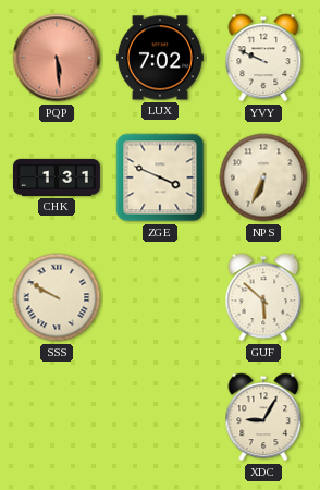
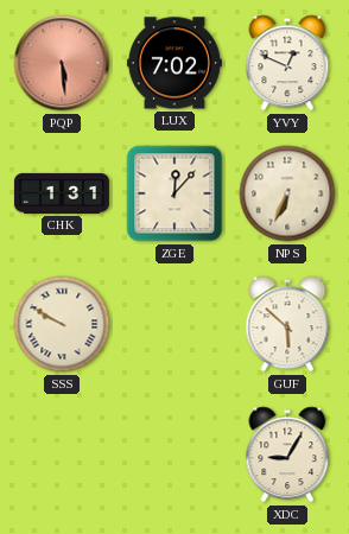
YVY: 9:49 -> 12:49 (287, 63)
ZGE: 3:49 -> 12:07 (174, 193)
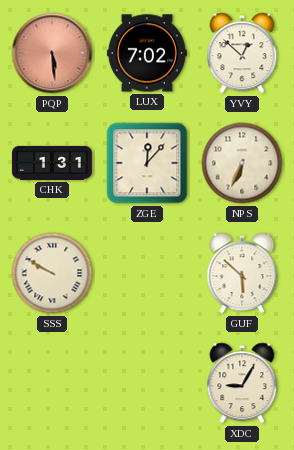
YVY: 12:49 -> 12:52 (242, 53)
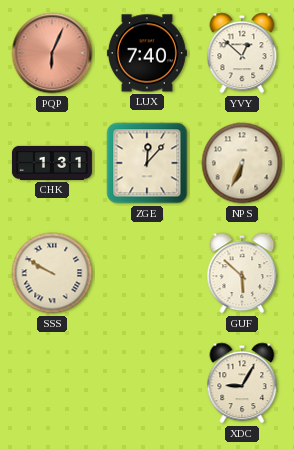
PQP: 5:29 -> 6:04 (52, 53)
LUX: 7:02 -> 7:40 (147, 53)
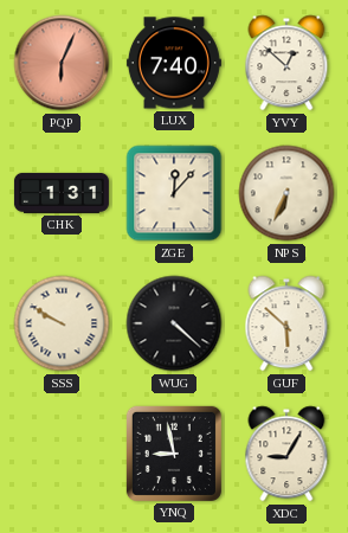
WUG: none -> 4:22 (174, 323)
YNQ: none -> 8:58 (174, 454)
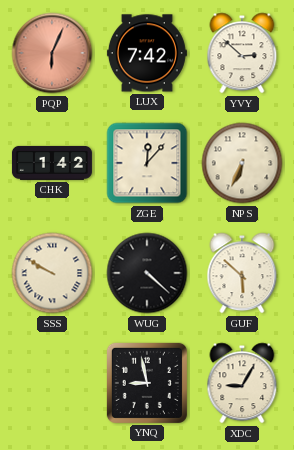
LUX: 7:40 -> 7:42 (147, 53)
YVY: 12:52 -> 2:52 (242, 53)
CHK: 1:31 -> 1:42 (52, 163)
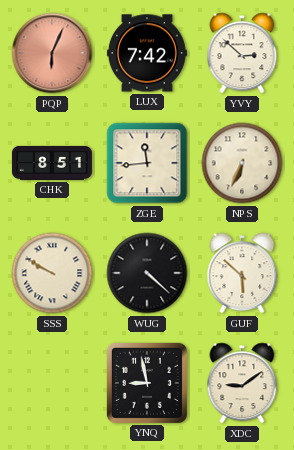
CHK: 1:42 -> 8:51 (52, 163)
ZGE: 12:07 -> 11:44 (147, 163)
XDC: 9:05 -> 9:09 (242, 383)
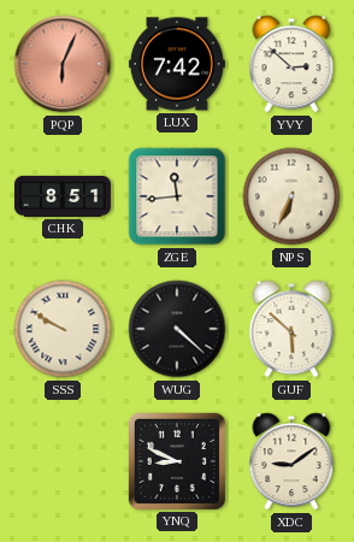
YNQ: 8:58 -> 8:49 (177, 461)
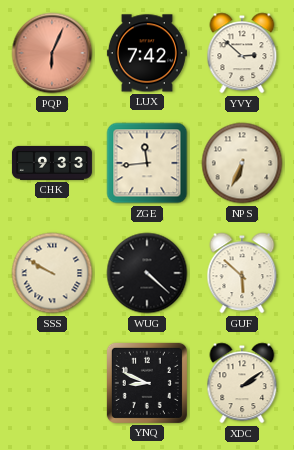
CHK: 8:51 -> 9:33 (52, 163)
XDC: 9:09 -> 2:09 (242, 383)
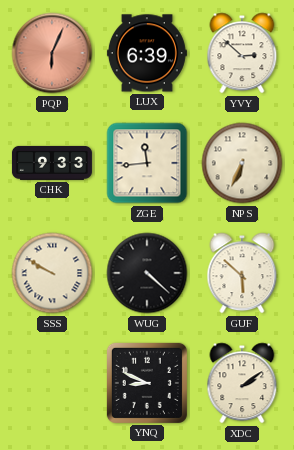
LUX: 7:42 -> 6:39 (147, 53)
